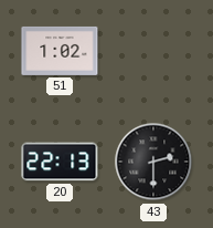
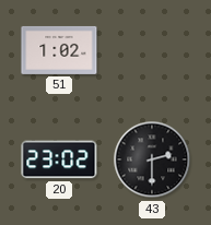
20: 22:13 -> 23:02 (59, 159)
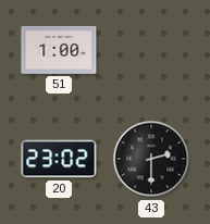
51: 1:02 -> 1:00 (59, 50)
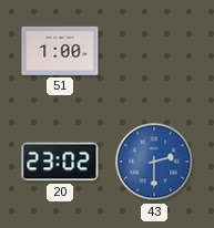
43 dial: black -> blue (154, 162)
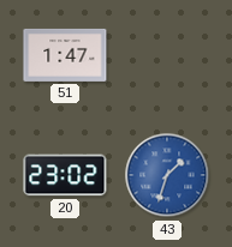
51: 1:00 -> 1:47 (65, 55)
43: 2:30 -> 1:33 (167, 175)
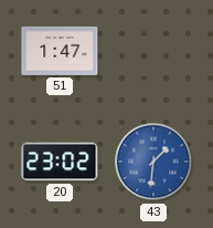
43: 1:33 -> 1:31 (153, 162)
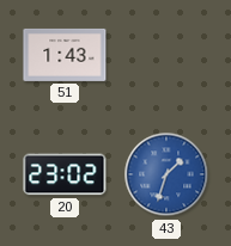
51: 1:47 -> 1:43 (65, 55)
43: 1:31 -> 1:33 (166, 174)
